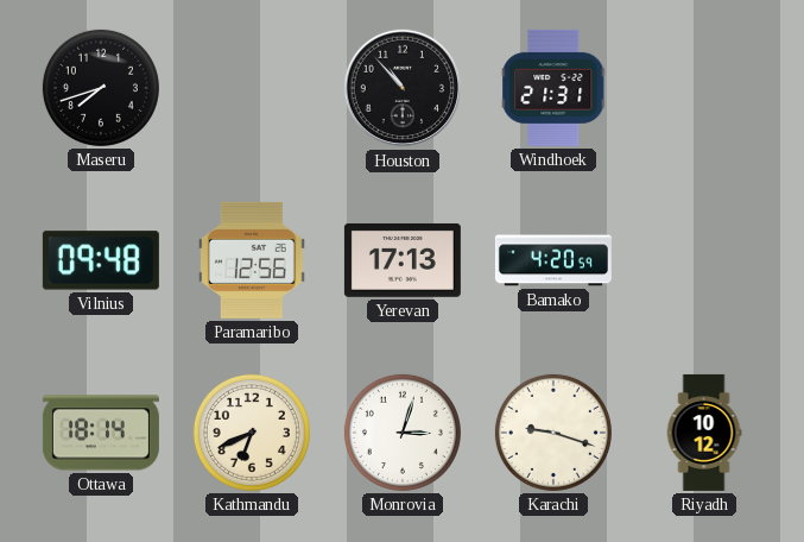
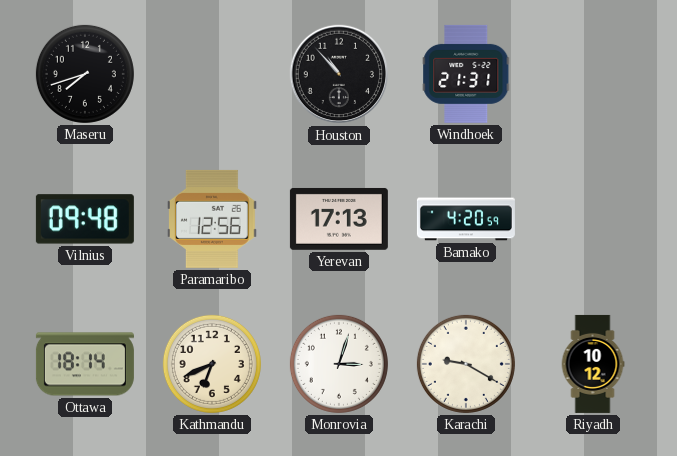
Karachi: 9:18 -> 9:20 (466, 364)
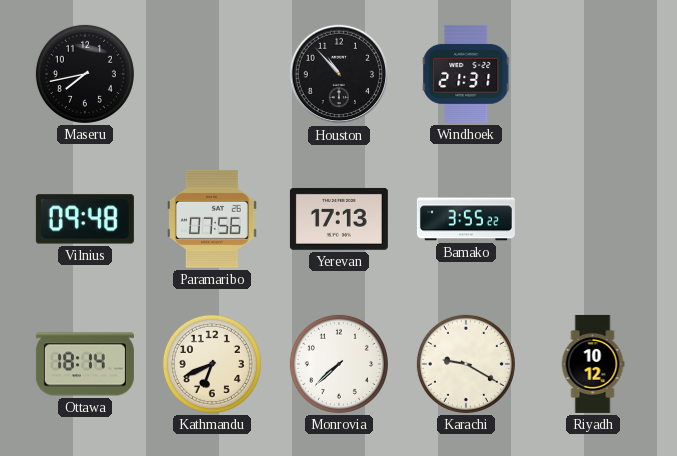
Maseru: 7:42 -> 7:43 (85, 74)
Paramaribo: 12:56 -> 07:56 (213, 219)
Bamako: 4:20 -> 3:55 (466, 219)
Monrovia: 3:03 -> 7:38 (339, 364)
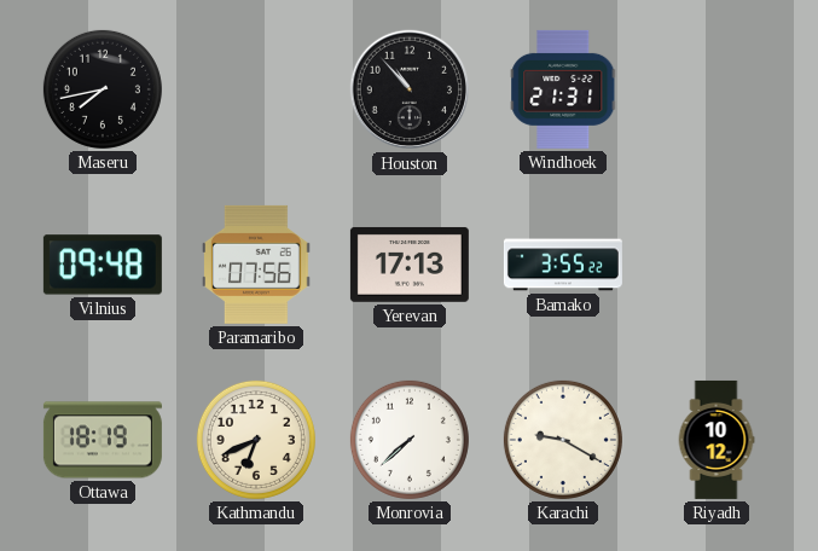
Ottawa: 18:14 -> 18:19 (103, 440)
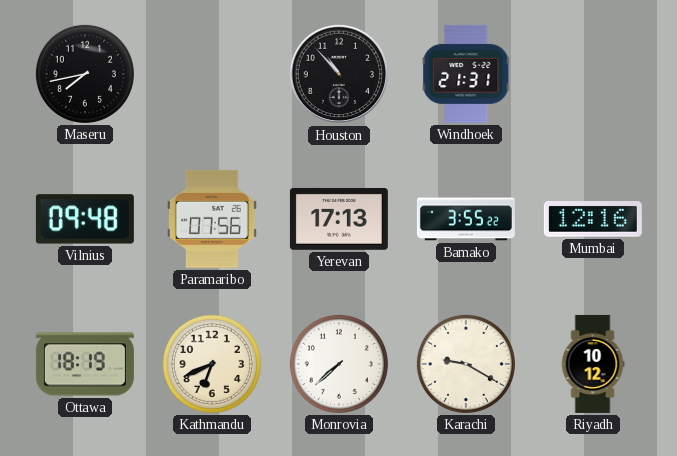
Mumbai: none -> 12:16 (593, 219)
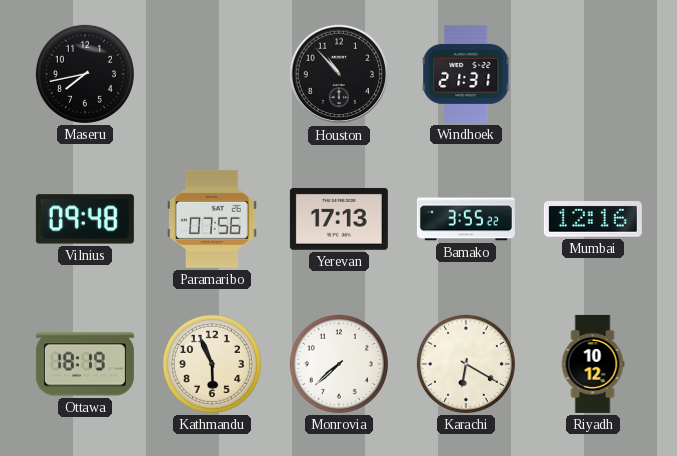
Kathmandu: 6:41 -> 5:56 (212, 364)
Karachi: 9:20 -> 6:20 (466, 364)
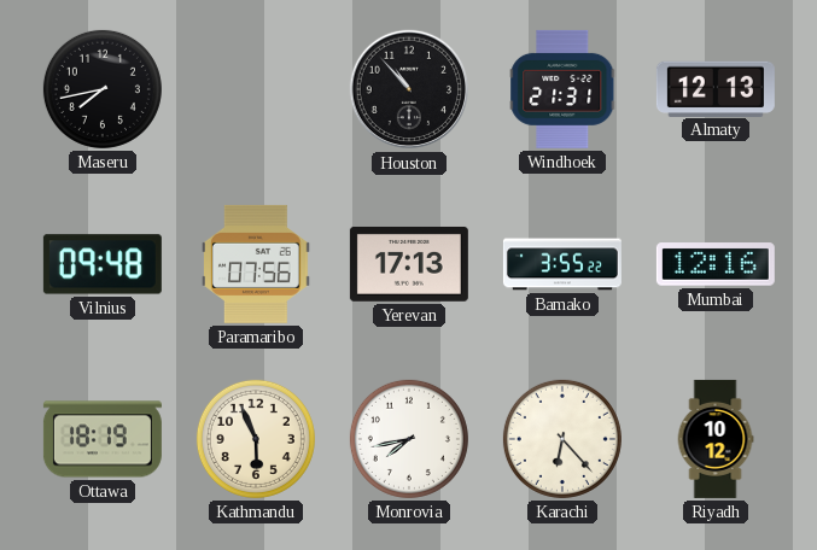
Almaty: none -> 12:13 (716, 88)
Monrovia: 7:38 -> 7:43 (409, 439)
Karachi: 6:20 -> 6:23 (562, 439)
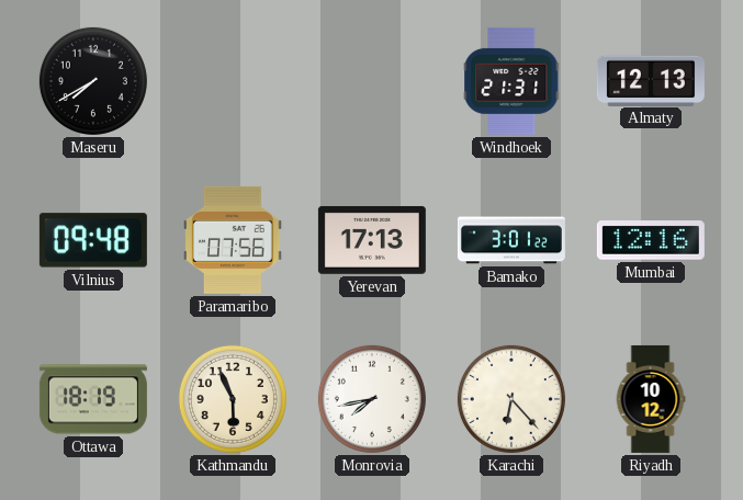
Maseru: 7:43 -> 7:40 (93, 81)
Houston: 10:53 -> none (409, 89)
Bamako: 3:55 -> 3:01 (511, 240)
